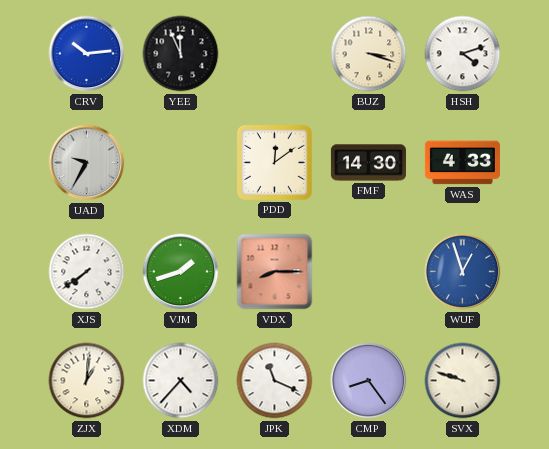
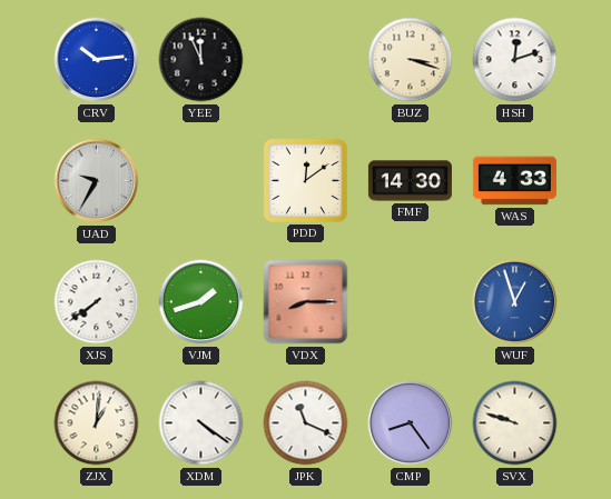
HSH: 4:12 -> 12:12 (515, 60)
XDM: 4:37 -> 4:21 (201, 423)
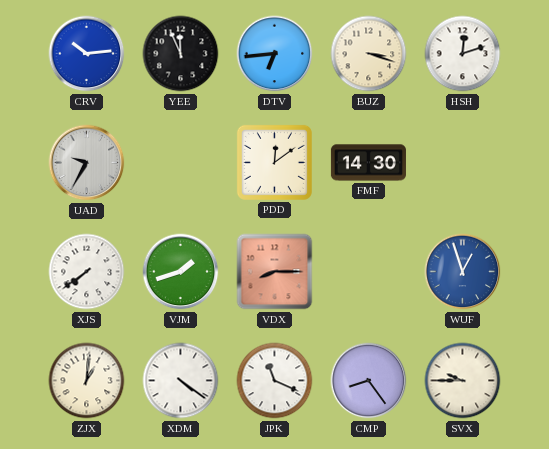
DTV: none -> 6:44 (275, 54)
WAS: 4:33 -> none (514, 181)
SVX: 9:48 -> 9:45 (463, 381)
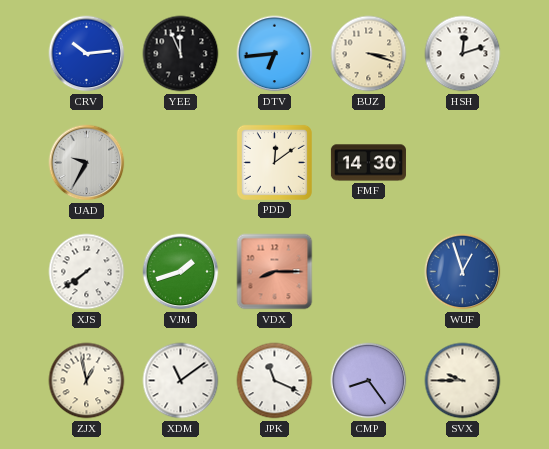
ZJX: 1:01 -> 12:58 (87, 381)
XDM: 4:21 -> 11:09 (181, 381)
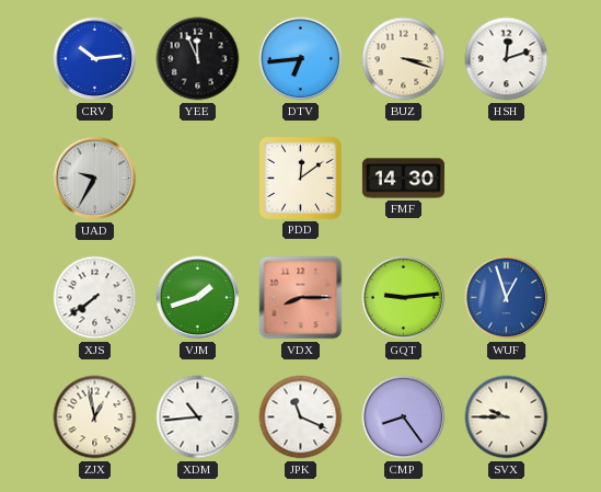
GQT: none -> 9:14 (404, 298)
XDM: 11:09 -> 10:44 (198, 417)
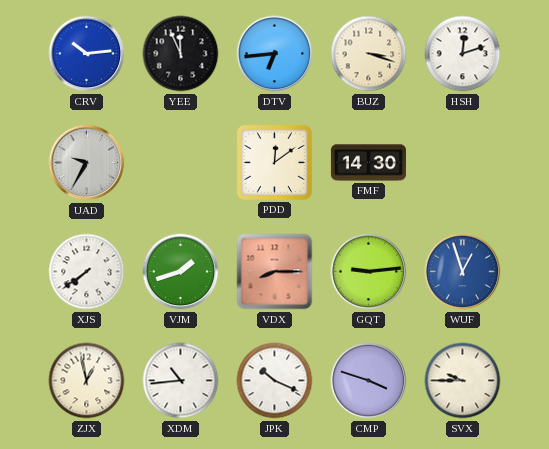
JPK: 11:19 -> 10:19 (275, 381)
CMP: 8:24 -> 3:48 (369, 381)
